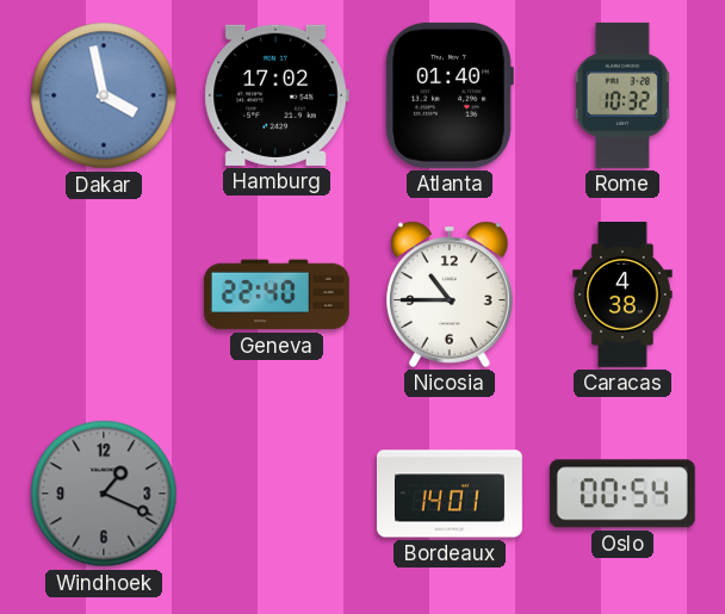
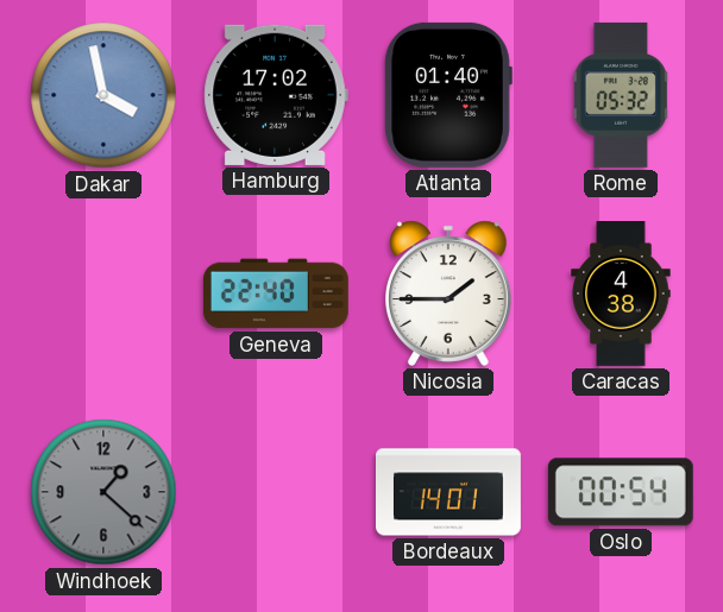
Rome: 10:32 -> 05:32 (621, 95)
Nicosia: 10:45 -> 1:45 (449, 294)
Windhoek: 1:19 -> 1:22 (103, 492)
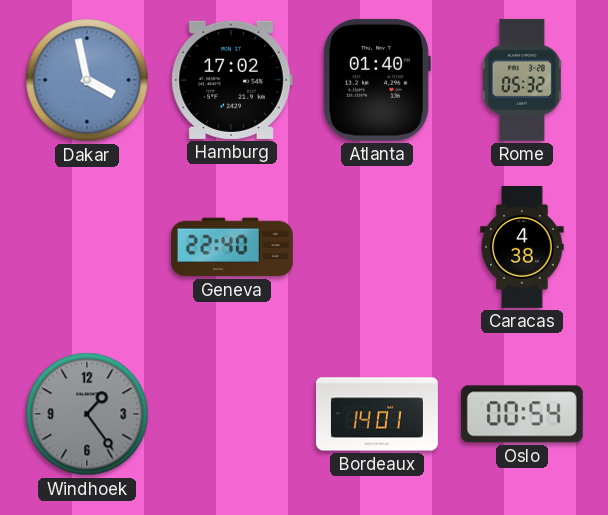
Nicosia: 1:45 -> none (449, 294)
Windhoek: 1:22 -> 1:24 (87, 414)
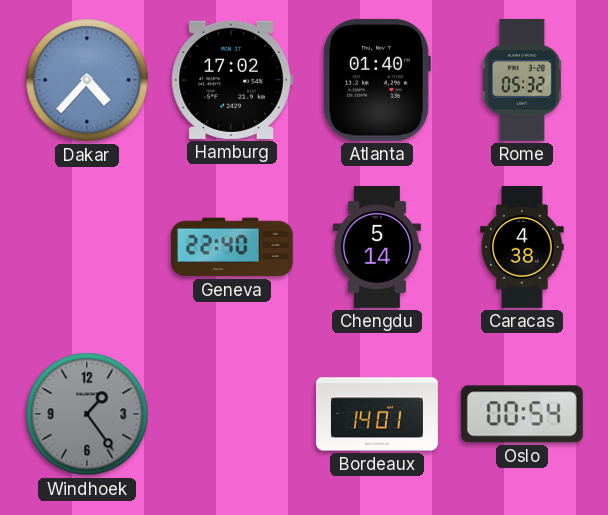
Dakar: 3:58 -> 4:37 (87, 80)
Chengdu: none -> 5:14 (377, 247)
